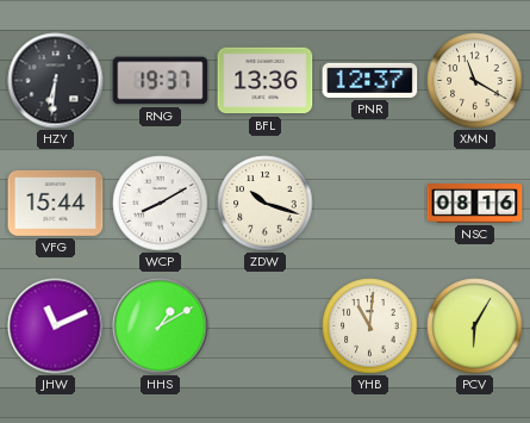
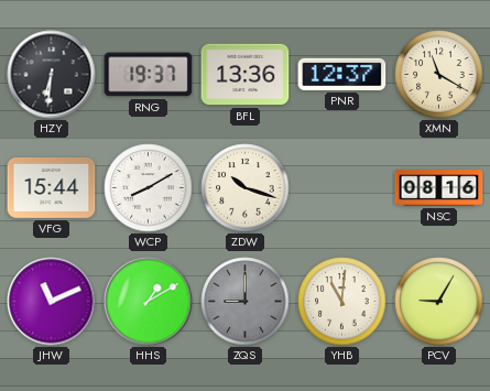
ZQS: none -> 9:00 (246, 302)
PCV: 6:05 -> 9:05 (439, 302)
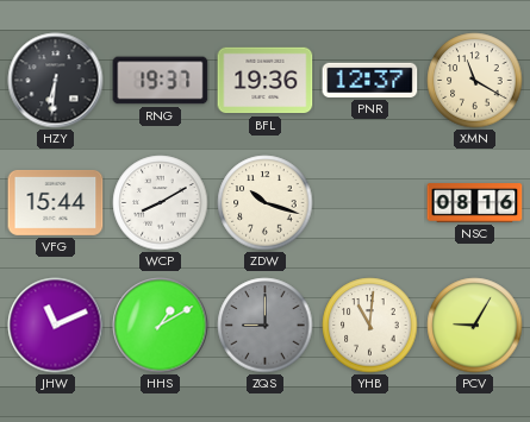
BFL: 13:36 -> 19:36 (266, 81)
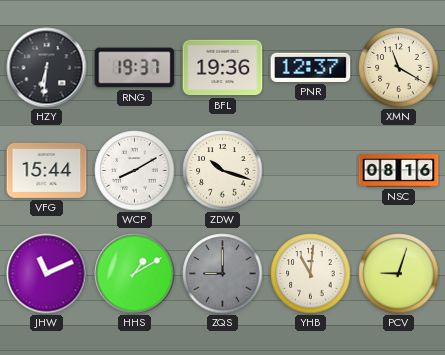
PCV: 9:05 -> 9:03 (399, 274)
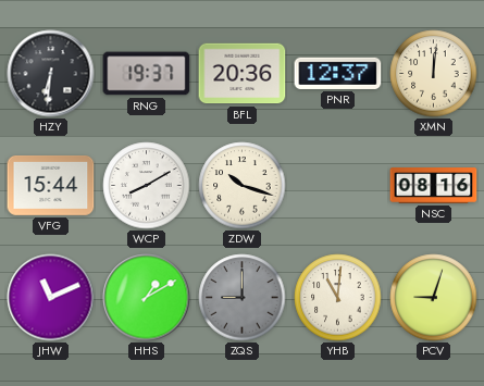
BFL: 19:36 -> 20:36 (243, 74)
XMN: 11:20 -> 12:01 (434, 74)
